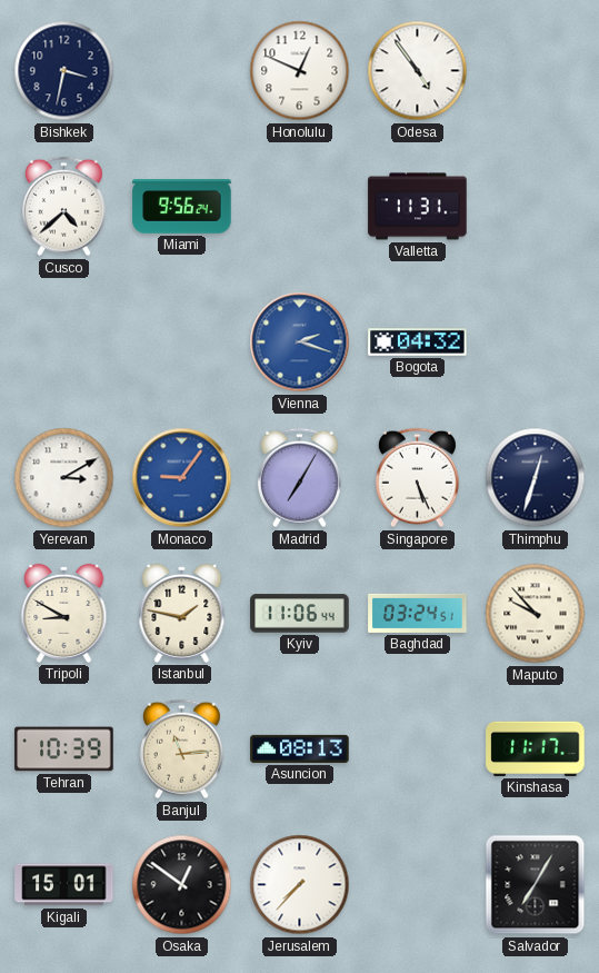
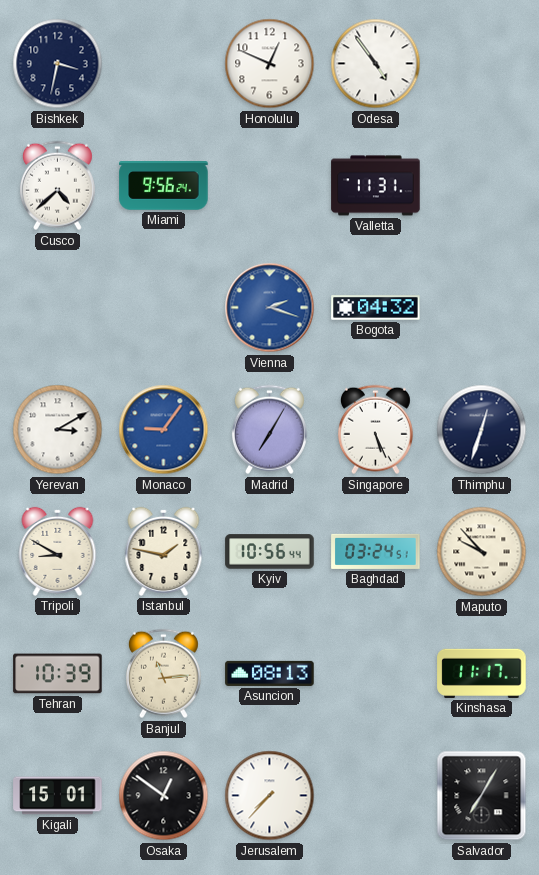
Kyiv: 11:06 -> 10:56 (270, 552)
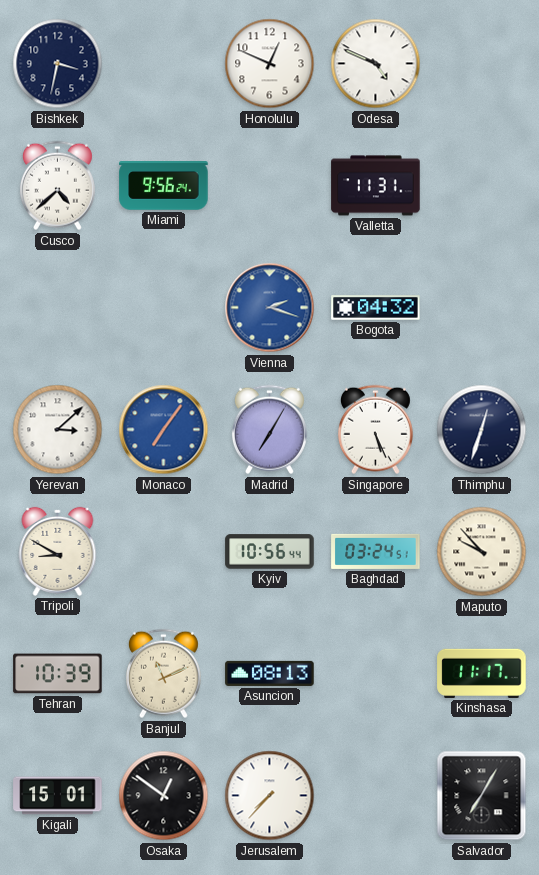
Odesa: 4:54 -> 4:49 (376, 64)
Yerevan: 3:10 -> 3:08 (58, 430)
Monaco: 9:06 -> 7:06 (164, 430)
Istanbul: 1:47 -> none (164, 551)
Banjul: 11:14 -> 11:11 (163, 674)
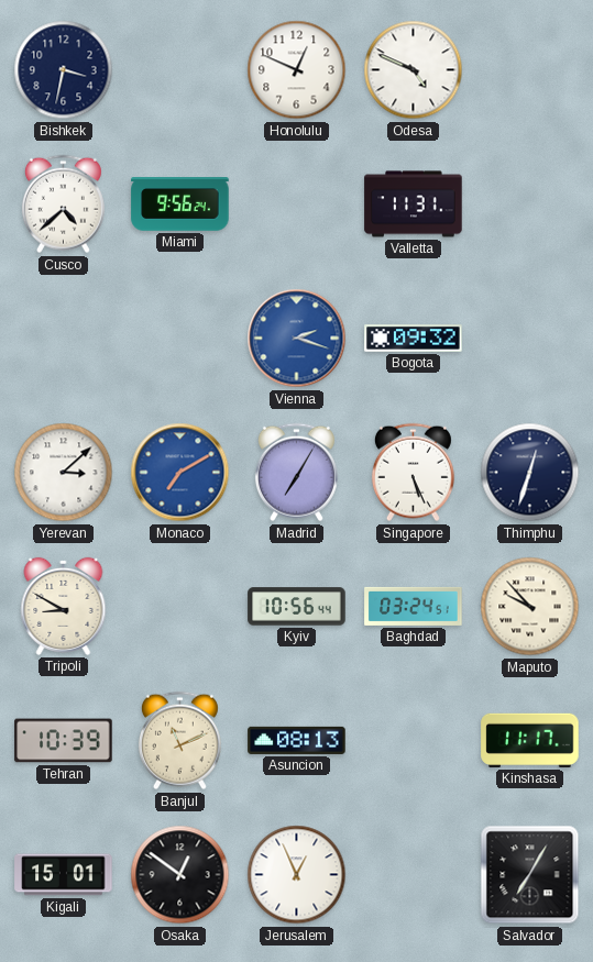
Bogota: 04:32 -> 09:32 (414, 339)
Monaco: 7:06 -> 7:10 (180, 473)
Jerusalem: 7:37 -> 12:56 (297, 875)
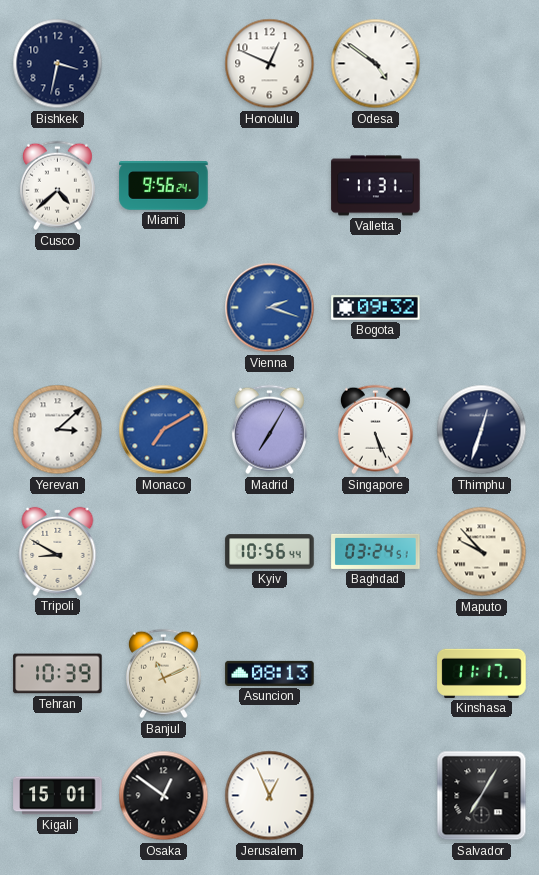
Odesa: 4:49 -> 4:51 (376, 64)
